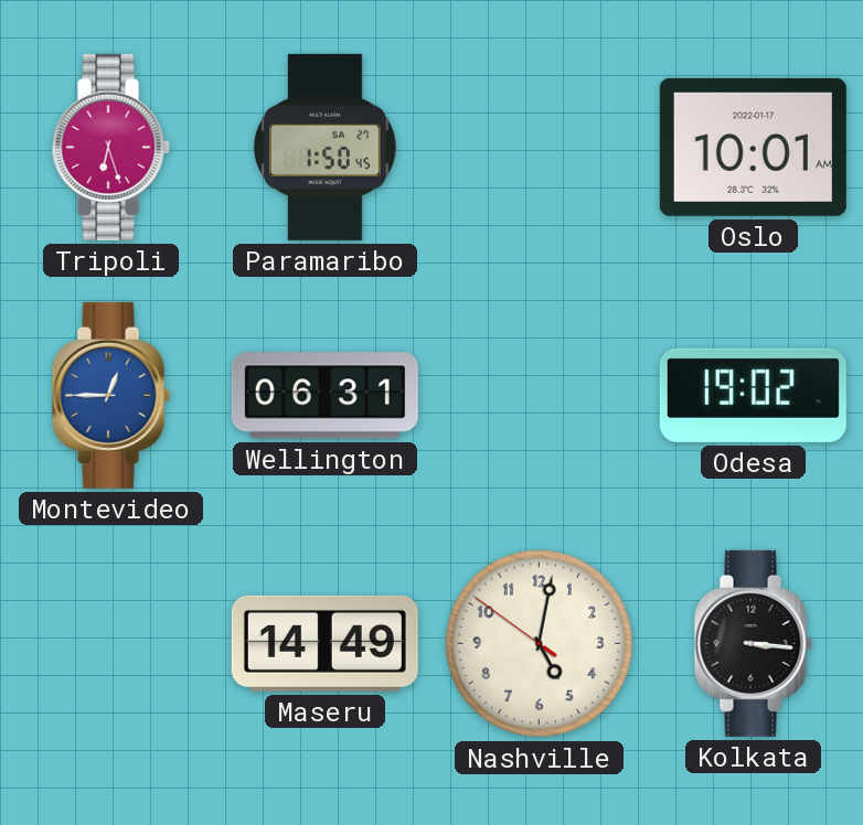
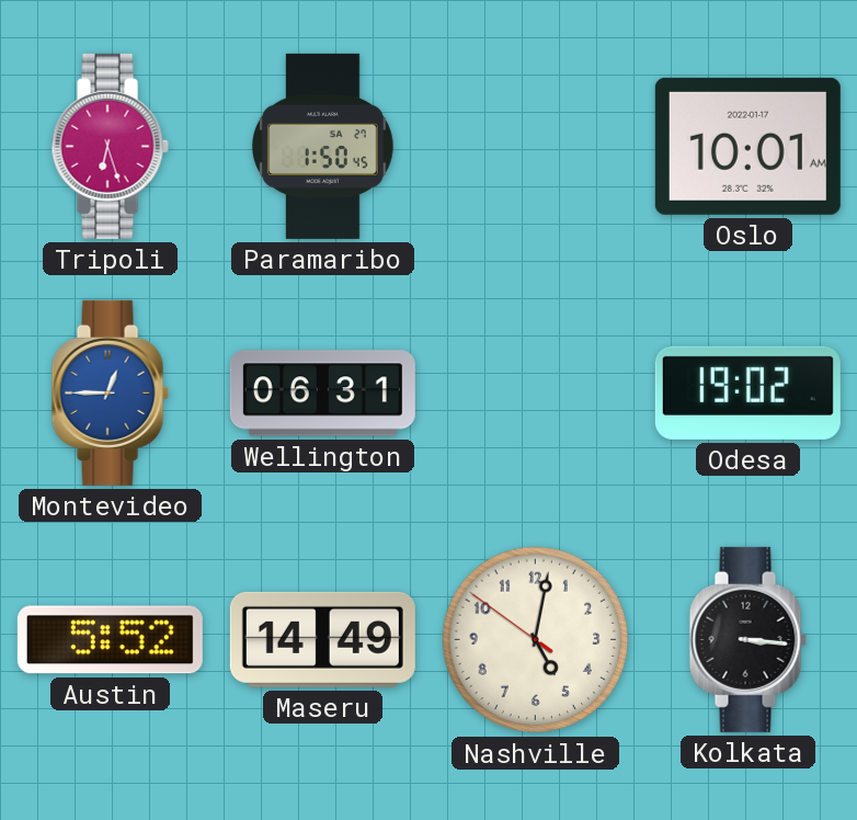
Austin: none -> 5:52 (110, 640)
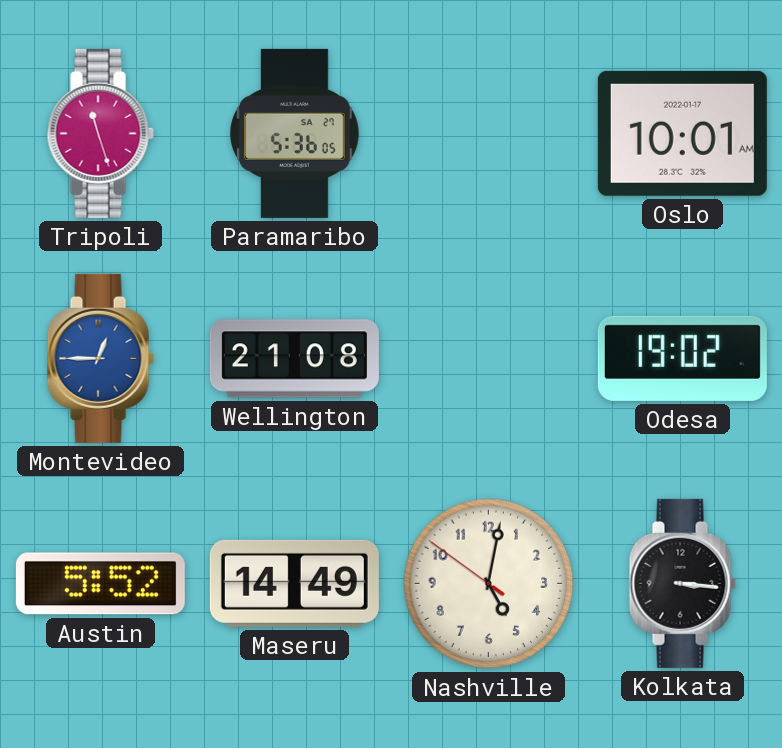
Tripoli: 6:27 -> 11:27 (100, 133)
Paramaribo: 1:50 -> 5:36 (295, 133)
Wellington: 06:31 -> 21:08 (294, 359)
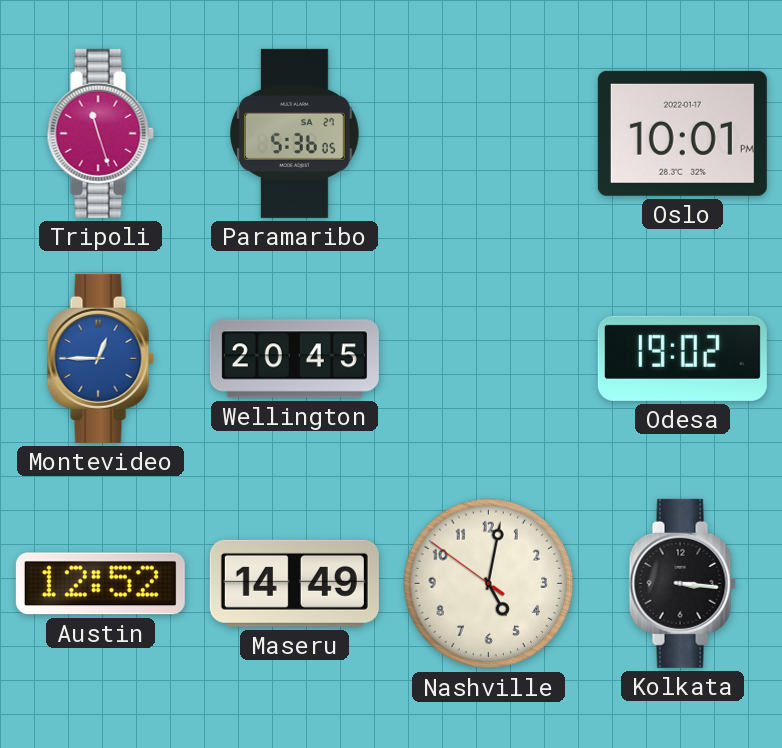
Oslo: 10:01 AM -> 10:01 PM (682, 133)
Wellington: 21:08 -> 20:45 (294, 359)
Austin: 5:52 -> 12:52 (100, 584)
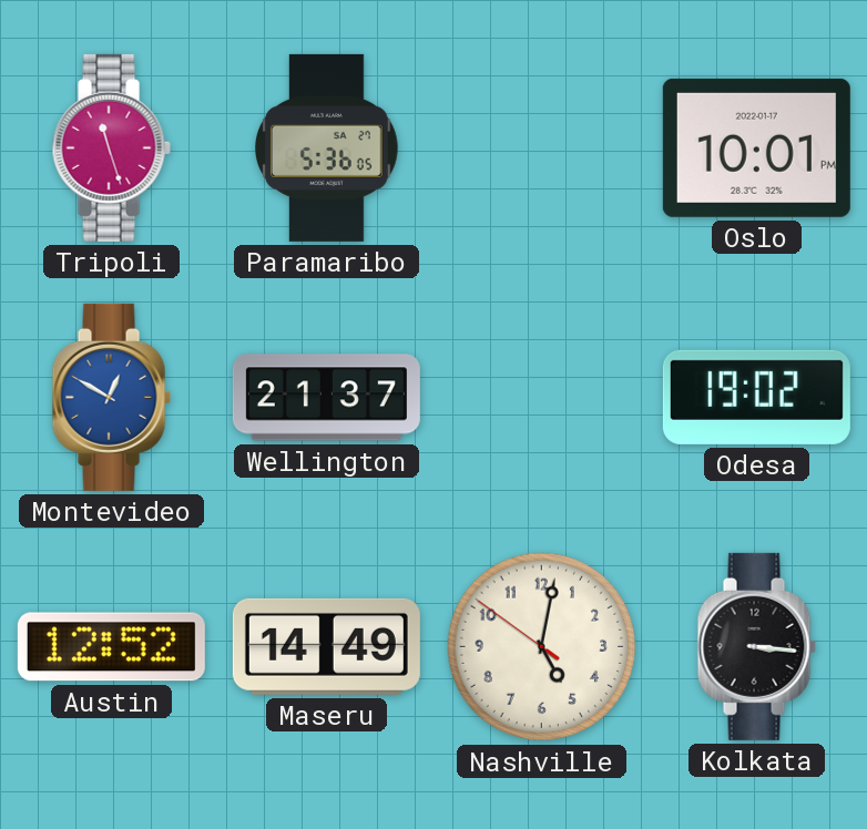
Montevideo: 12:45 -> 12:50 (111, 397)
Wellington: 20:45 -> 21:37 (326, 398)
